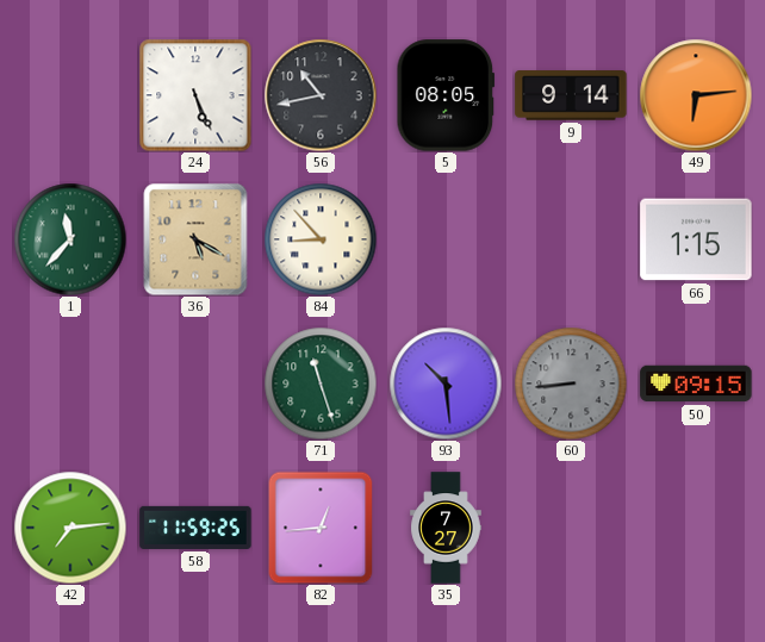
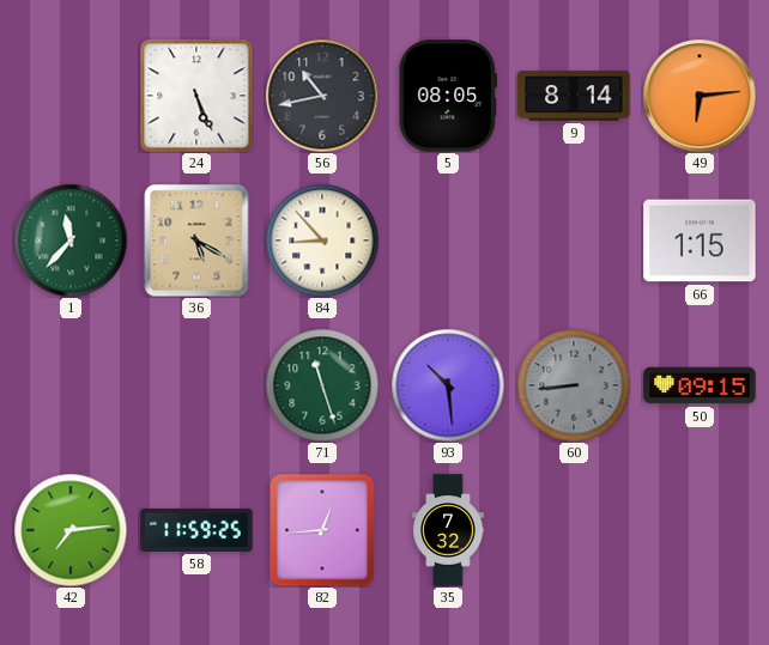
9: 9:14 -> 8:14 (574, 96)
35: 7:27 -> 7:32 (448, 530)
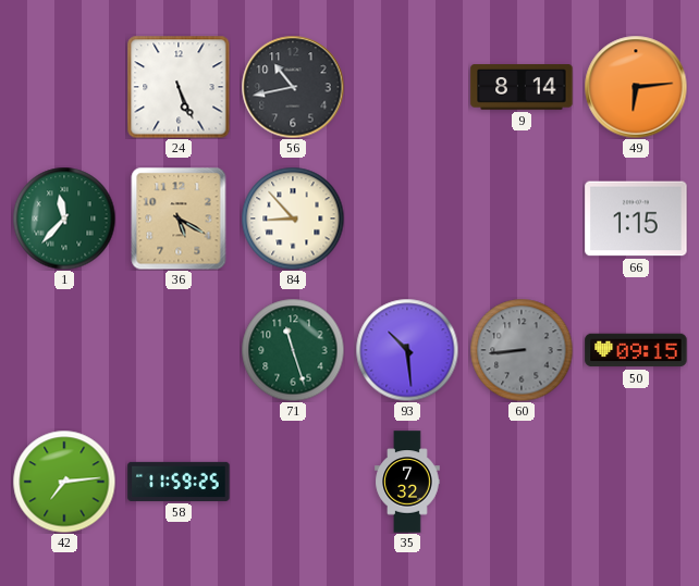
5: 08:05 -> none (448, 96)
82: 12:44 -> none (322, 530)
